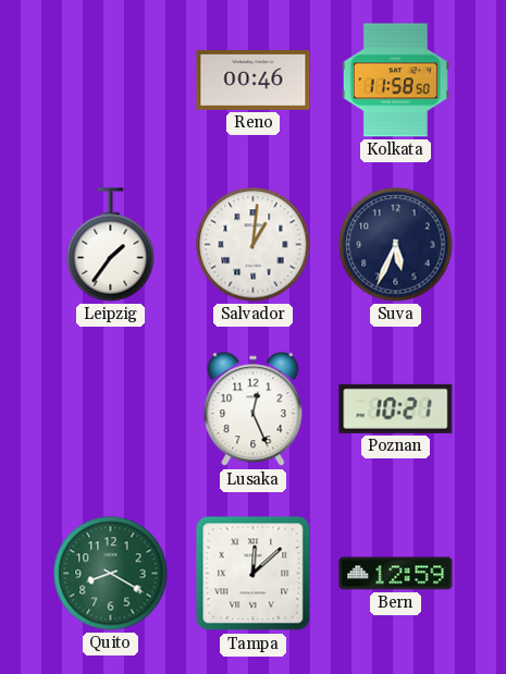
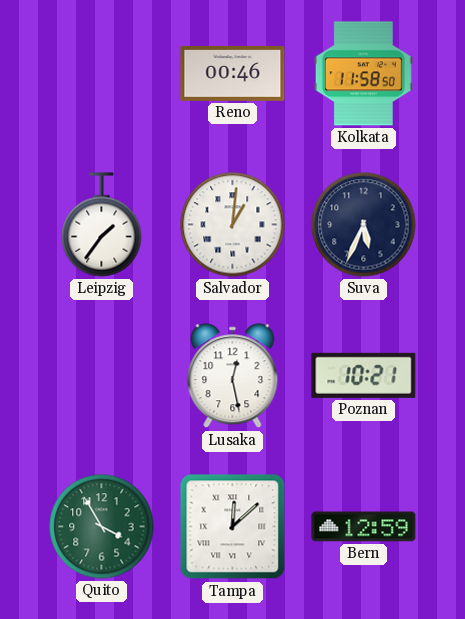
Lusaka: 12:26 -> 12:28 (233, 376)
Quito: 8:20 -> 3:55 (102, 527)
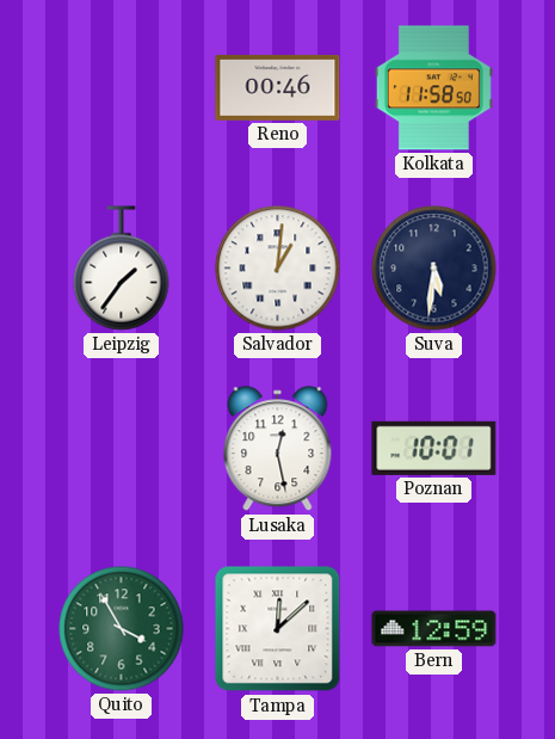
Suva: 5:34 -> 5:31 (434, 269)
Poznan: 10:21 -> 10:01 (434, 448)
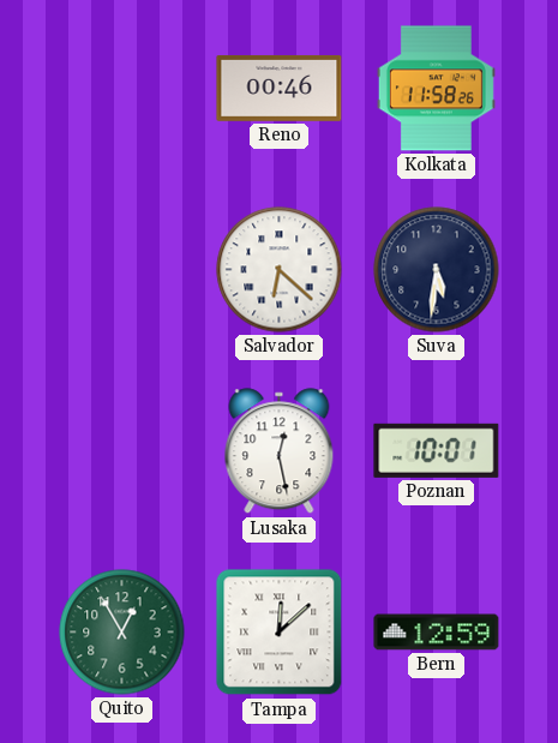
Kolkata: 11:58:50 -> 11:58:26 (436, 89)
Leipzig: 1:36 -> none (122, 269)
Salvador: 1:01 -> 6:22 (280, 270)
Quito: 3:55 -> 12:55 (122, 633)
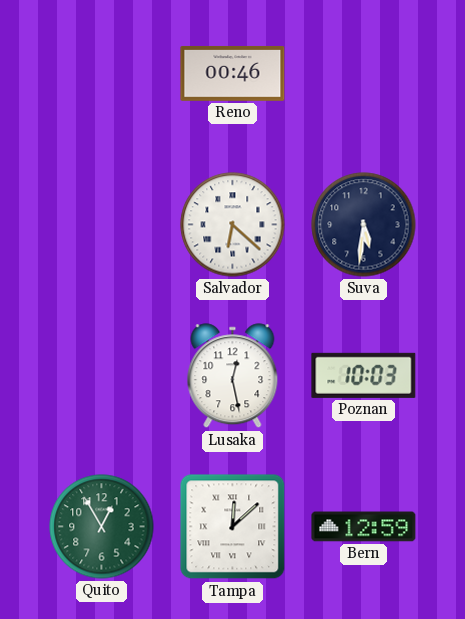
Kolkata: 11:58 -> none (436, 89)
Poznan: 10:01 -> 10:03 (364, 375)
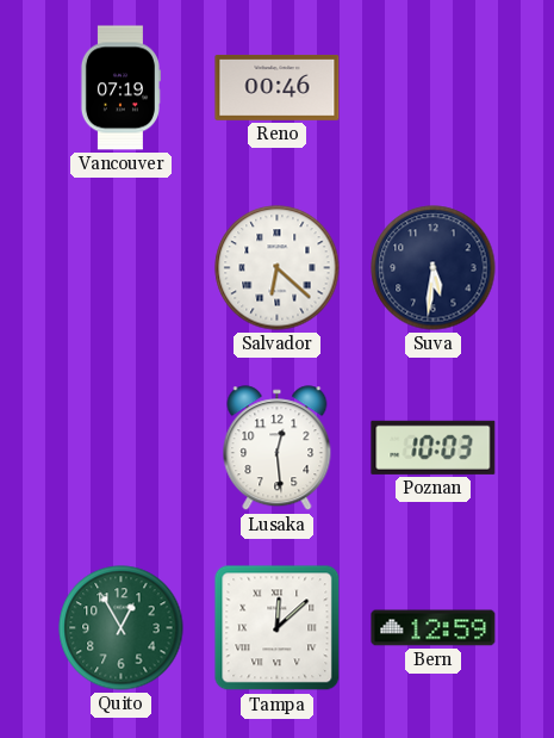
Vancouver: none -> 07:19 (120, 88)
Lusaka: 12:28 -> 12:29 (278, 448)
